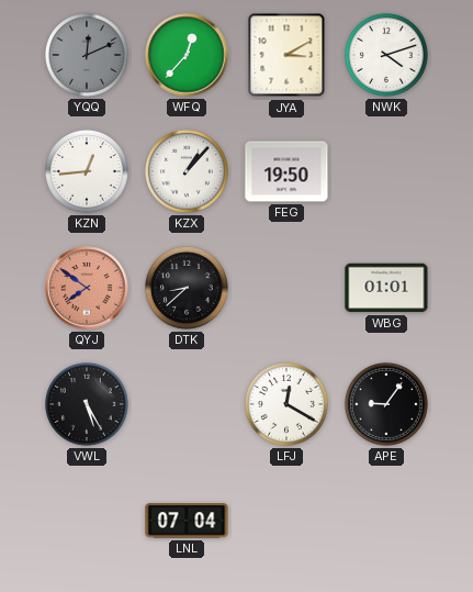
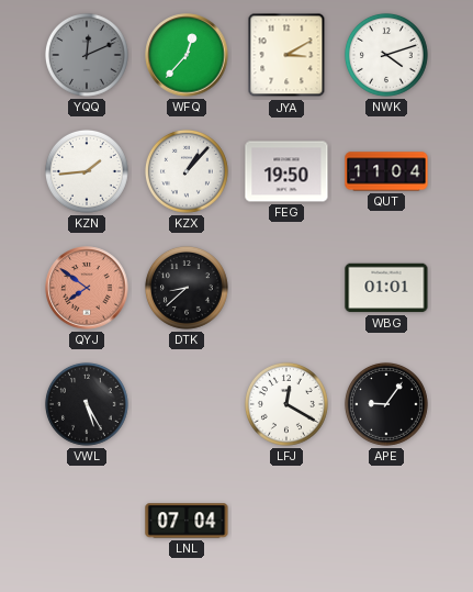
KZN: 12:44 -> 1:44 (87, 171)
QUT: none -> 11:04 (386, 171)
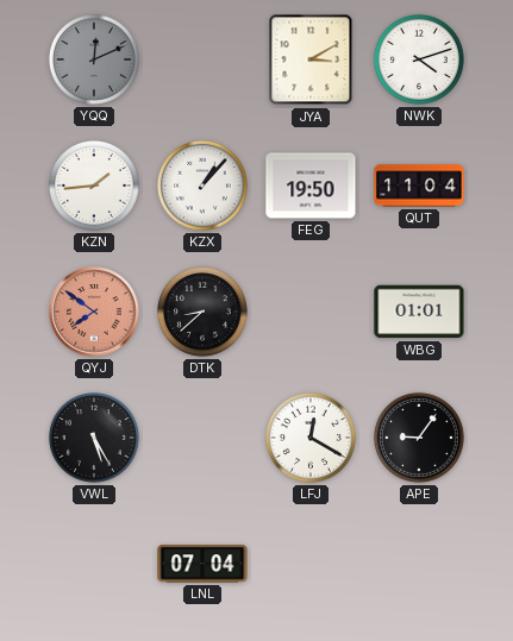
WFQ: 12:37 -> none (187, 55)
